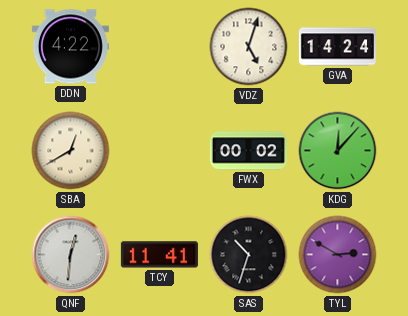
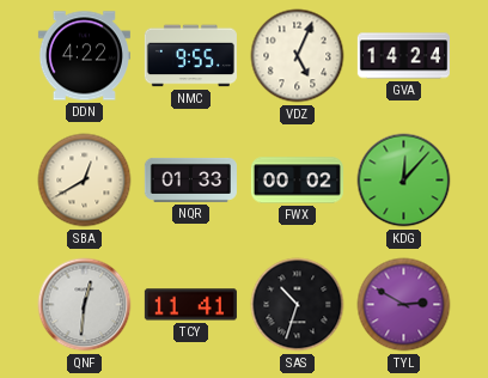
NMC: none -> 9:55 (190, 56)
VDZ: 5:03 -> 5:04 (298, 56)
NQR: none -> 01:33 (190, 179)
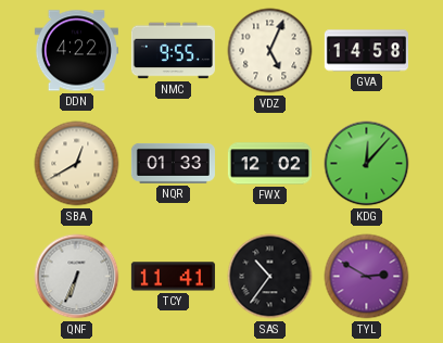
GVA: 14:24 -> 14:58 (366, 51)
FWX: 00:02 -> 12:02 (269, 164)
QNF: 12:31 -> 6:34 (77, 277)
SAS: 10:33 -> 10:36 (270, 277)
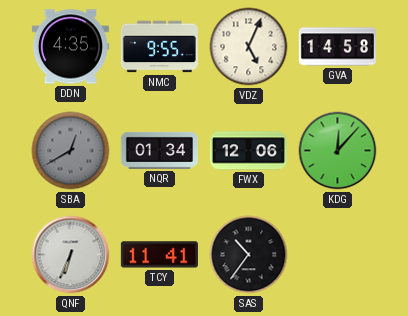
DDN: 4:22 -> 4:35 (70, 47)
SBA dial: cream -> grey (71, 151)
NQR: 01:33 -> 01:34 (159, 150)
FWX: 12:02 -> 12:06 (248, 151)
TYL: 2:50 -> none (367, 277)
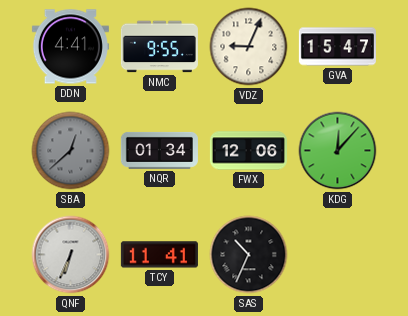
DDN: 4:35 -> 4:41 (70, 47)
VDZ: 5:04 -> 9:04 (249, 47)
GVA: 14:58 -> 15:47 (337, 47)
SBA: 12:40 -> 12:38 (71, 151)
SAS: 10:36 -> 10:34 (249, 255)
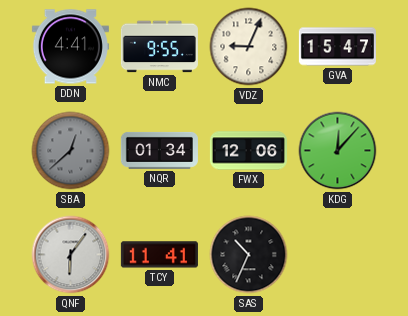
QNF: 6:34 -> 6:06 (71, 255)
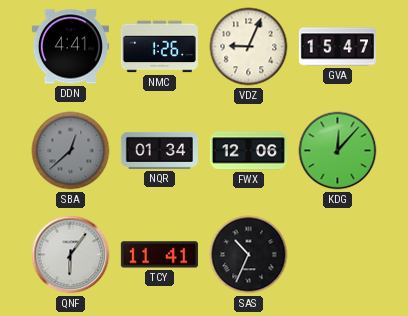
NMC: 9:55 -> 1:26 (159, 47)
